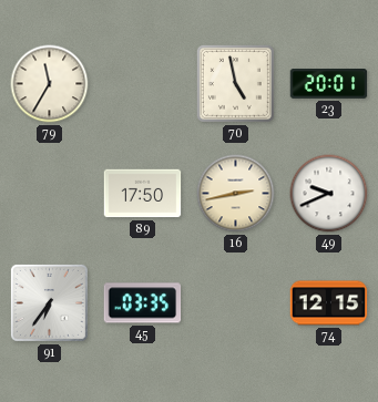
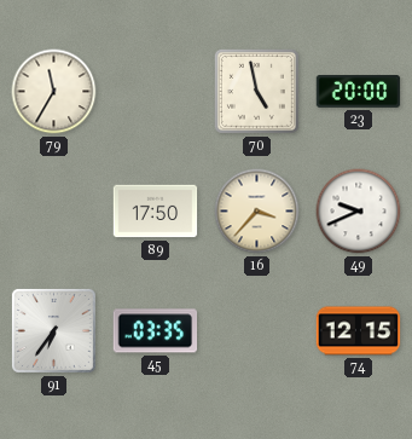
23: 20:01 -> 20:00 (359, 92)
16: 2:43 -> 3:37 (257, 212)
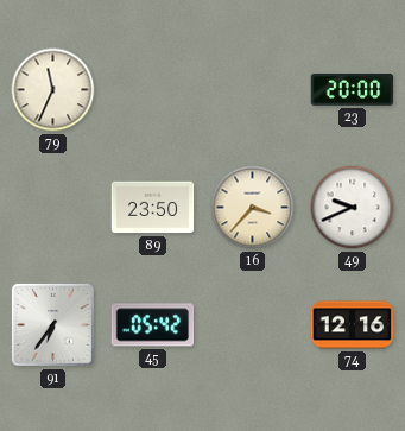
79: 11:35 -> 11:34 (53, 90)
70: 4:58 -> none (256, 91)
89: 17:50 -> 23:50 (153, 208)
45: 03:35 -> 05:42 (153, 325)
74: 12:15 -> 12:16 (353, 325)
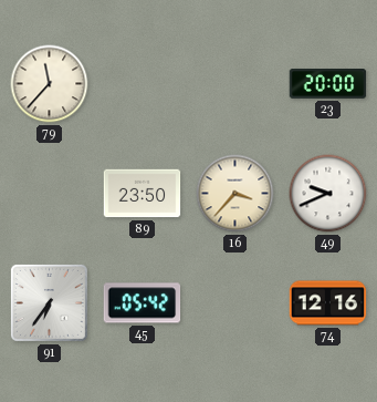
79: 11:34 -> 11:37 (50, 84)
